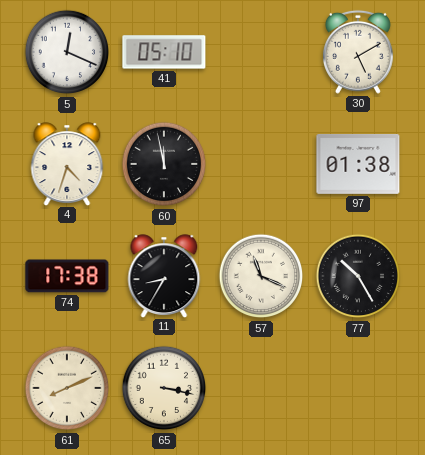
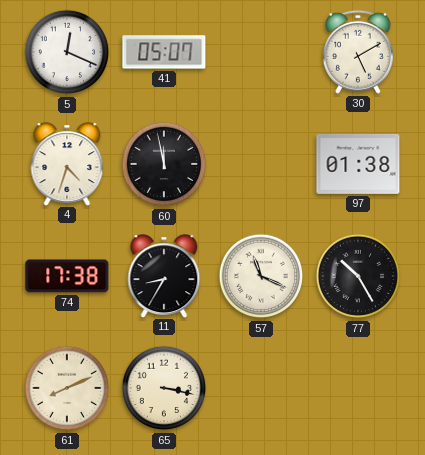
41: 05:10 -> 05:07 (164, 52)
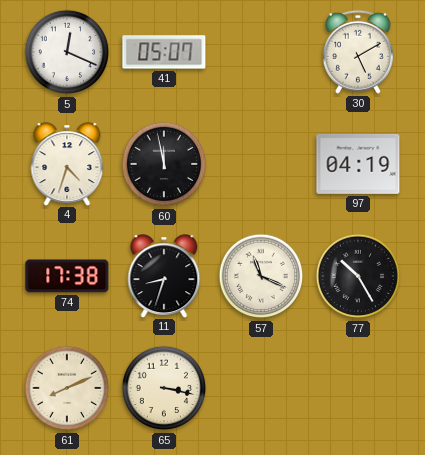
97: 01:38 -> 04:19 (358, 164)
11: 8:35 -> 8:33 (164, 276)
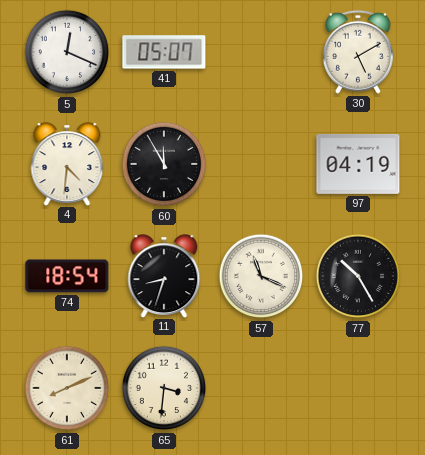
4: 4:33 -> 4:31 (67, 164)
60: 11:58 -> 11:55 (164, 164)
74: 17:38 -> 18:54 (67, 276)
65: 3:17 -> 3:31 (164, 388)
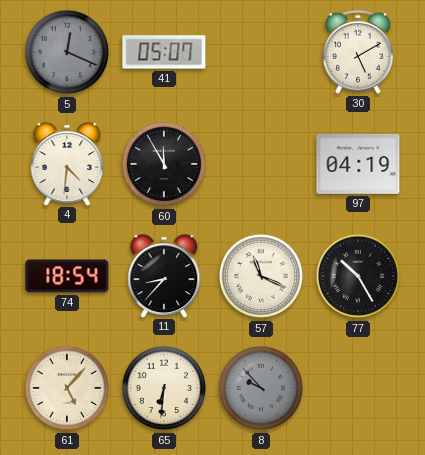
5 dial: white -> grey (67, 52)
11: 8:33 -> 8:37 (164, 276)
61: 8:11 -> 5:07 (67, 388)
65: 3:31 -> 6:31 (164, 388)
8: none -> 9:53 (261, 388)
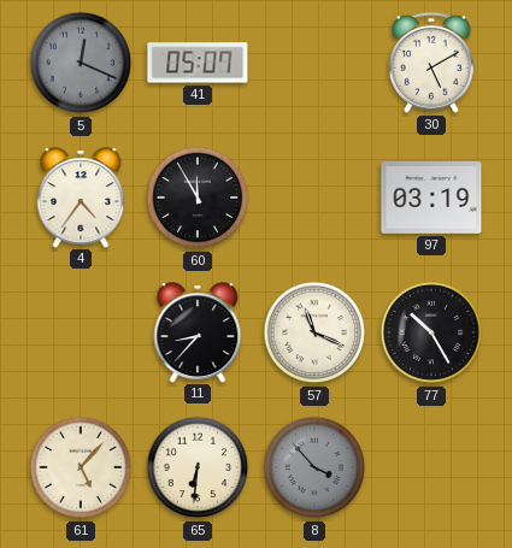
4: 4:31 -> 4:36 (81, 198)
97: 04:19 -> 03:19 (431, 198)
74: 18:54 -> none (67, 276)
8: 9:53 -> 3:53 (314, 467)
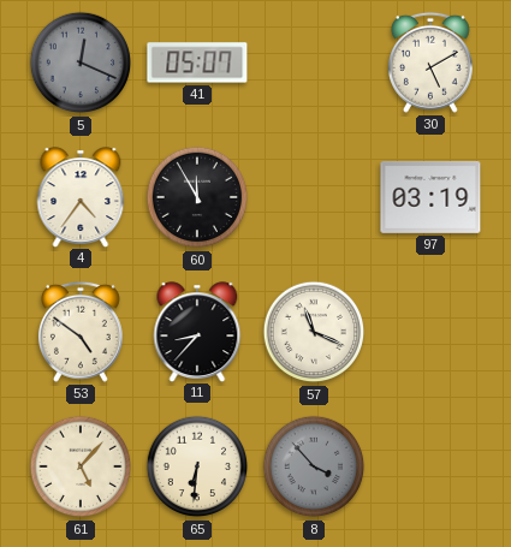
53: none -> 4:51 (81, 332)
77: 10:25 -> none (431, 332)
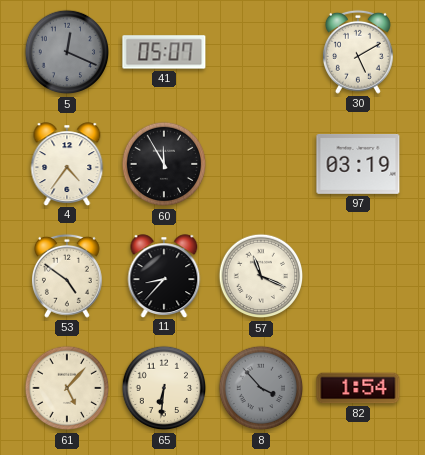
82: none -> 1:54 (358, 388)
